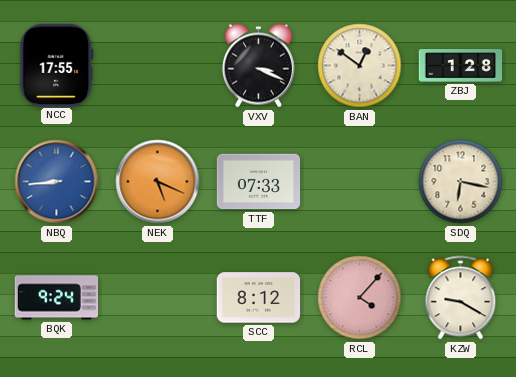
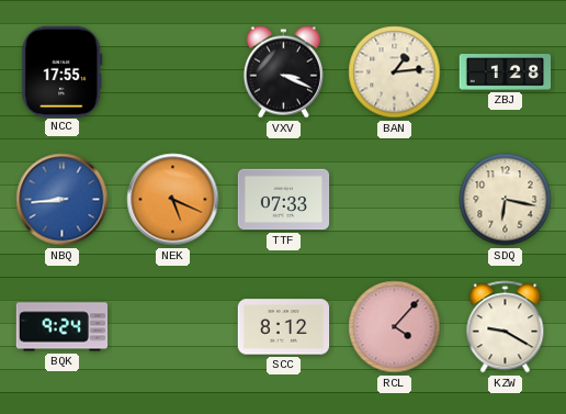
BAN: 12:51 -> 1:14 (395, 72)
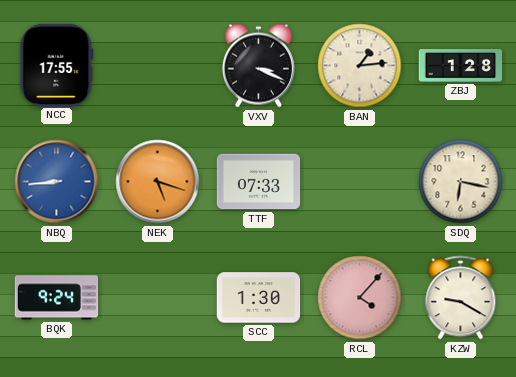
NEK: 5:19 -> 5:18 (158, 182)
SCC: 8:12 -> 1:30 (259, 298)
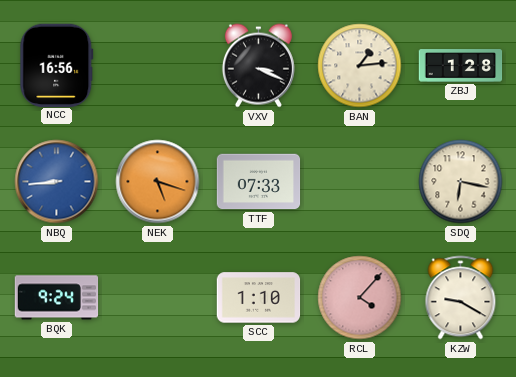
NCC: 17:55 -> 16:56 (57, 65)
SCC: 1:30 -> 1:10 (259, 298)
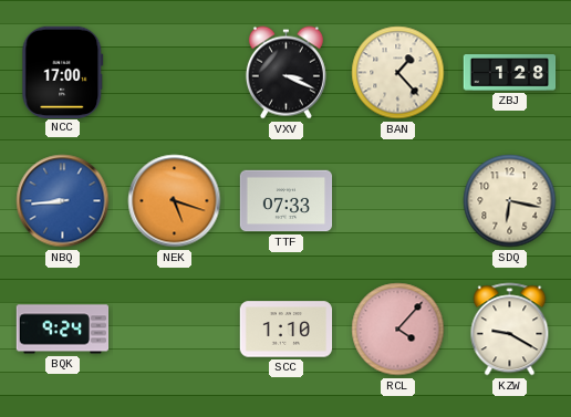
NCC: 16:56 -> 17:00 (63, 72)
BAN: 1:14 -> 1:23 (398, 73)
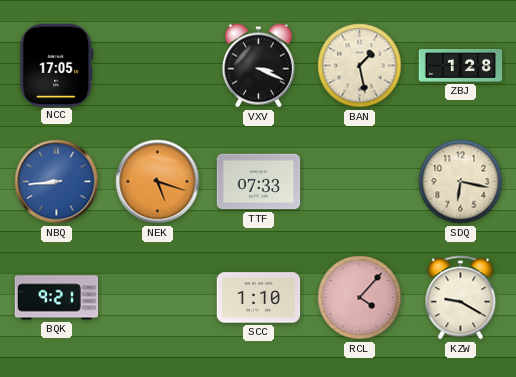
NCC: 17:00 -> 17:05 (57, 65)
BAN: 1:23 -> 1:28 (360, 66)
BQK: 9:24 -> 9:21 (57, 298)
